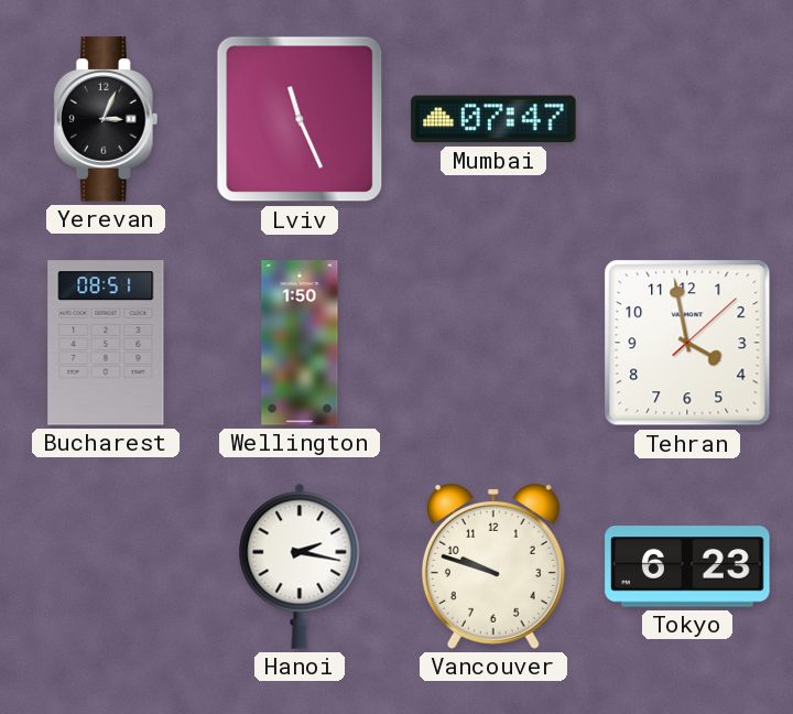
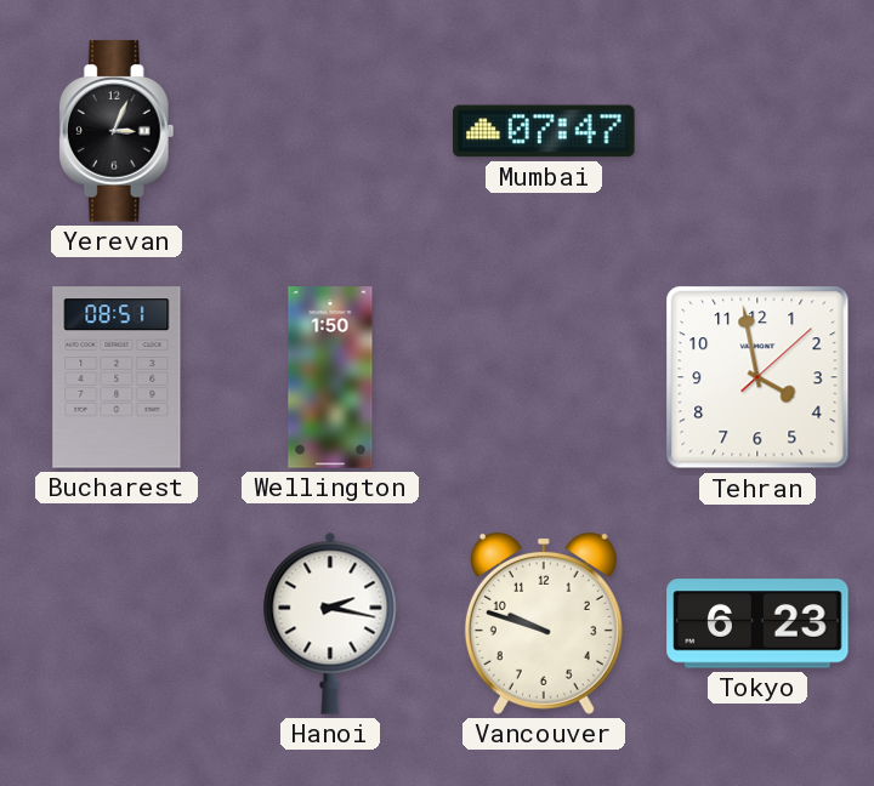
Lviv: 11:26 -> none (300, 119)
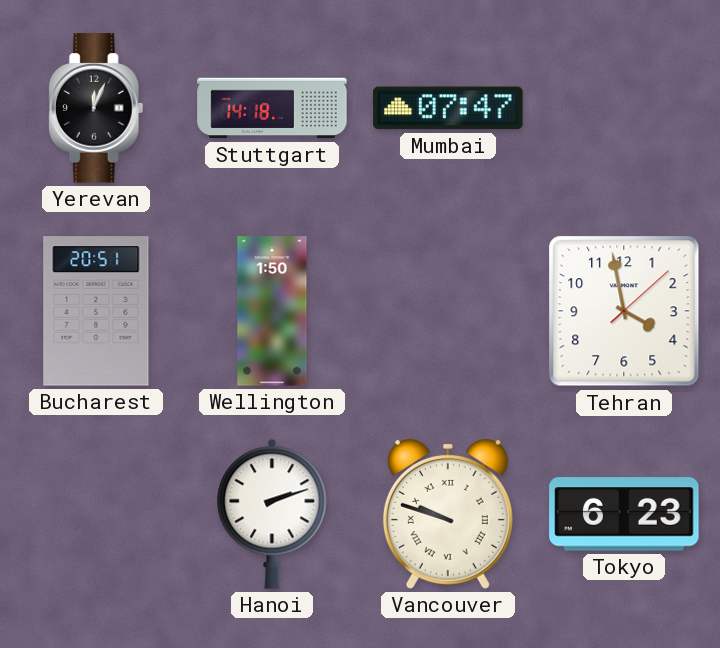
Yerevan: 3:04 -> 12:04 (96, 108)
Stuttgart: none -> 14:18 (272, 108)
Bucharest: 08:51 -> 20:51 (96, 311)
Hanoi: 2:17 -> 2:12 (272, 514)
Vancouver numerals: Arabic -> Roman (448, 514)
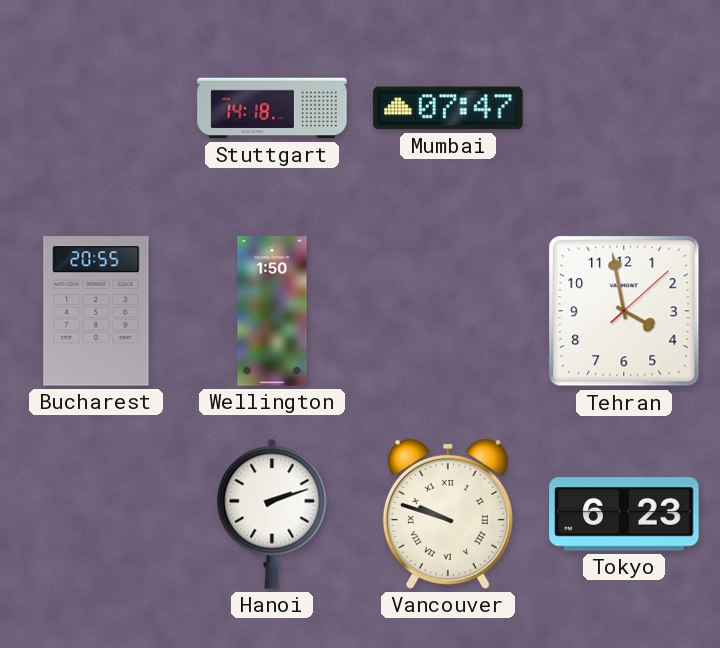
Yerevan: 12:04 -> none (96, 108)
Bucharest: 20:51 -> 20:55 (96, 311)
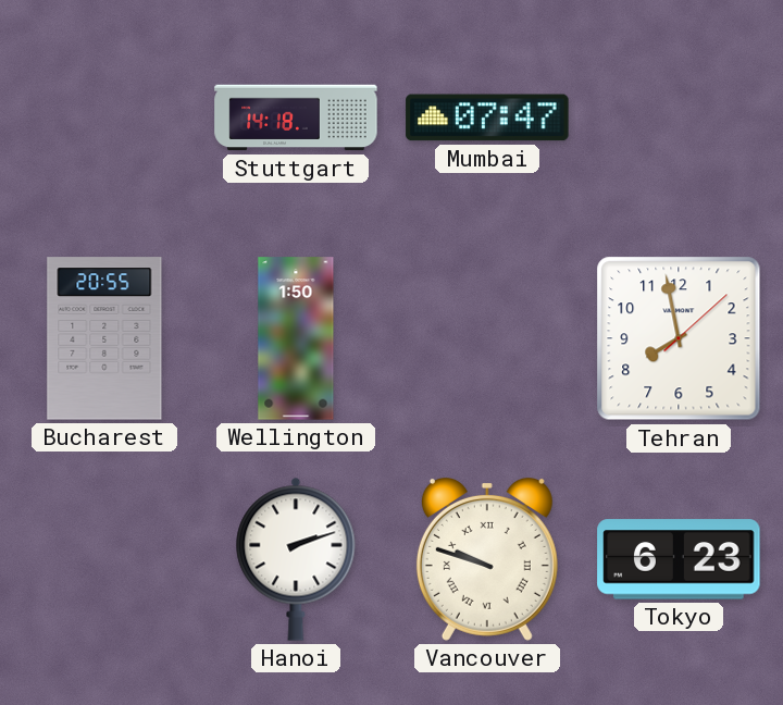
Tehran: 3:58 -> 7:58 (679, 338)
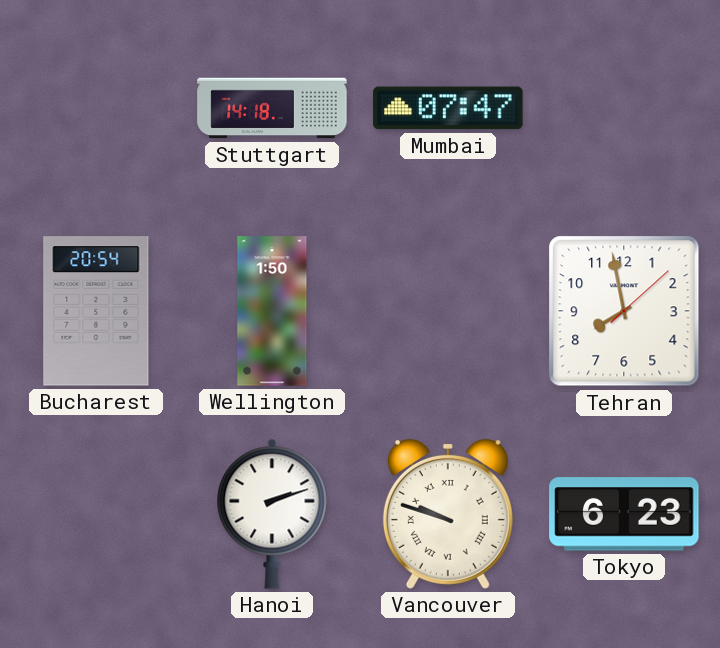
Bucharest: 20:55 -> 20:54 (96, 311)
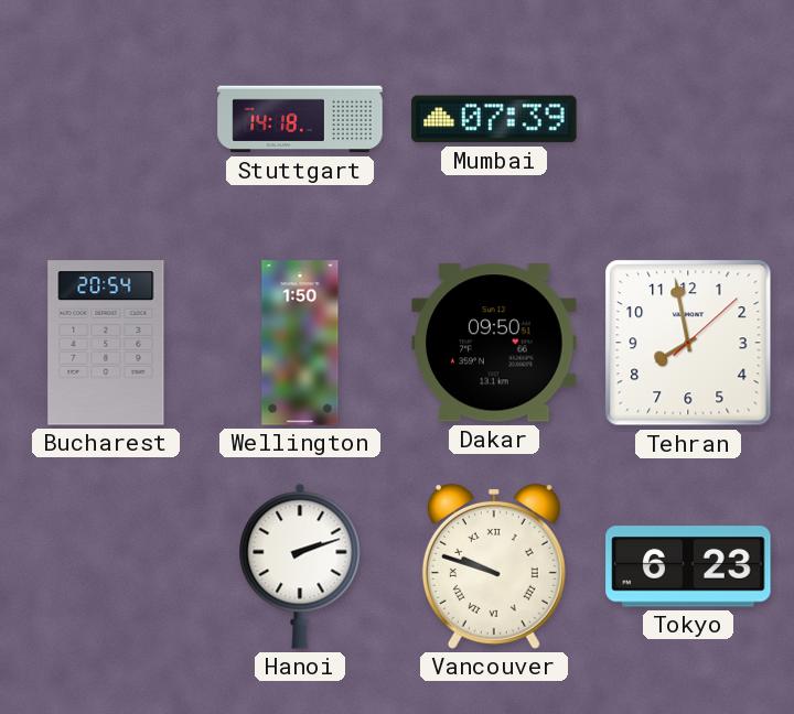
Mumbai: 07:47 -> 07:39 (494, 119)
Dakar: none -> 09:50 (494, 343)
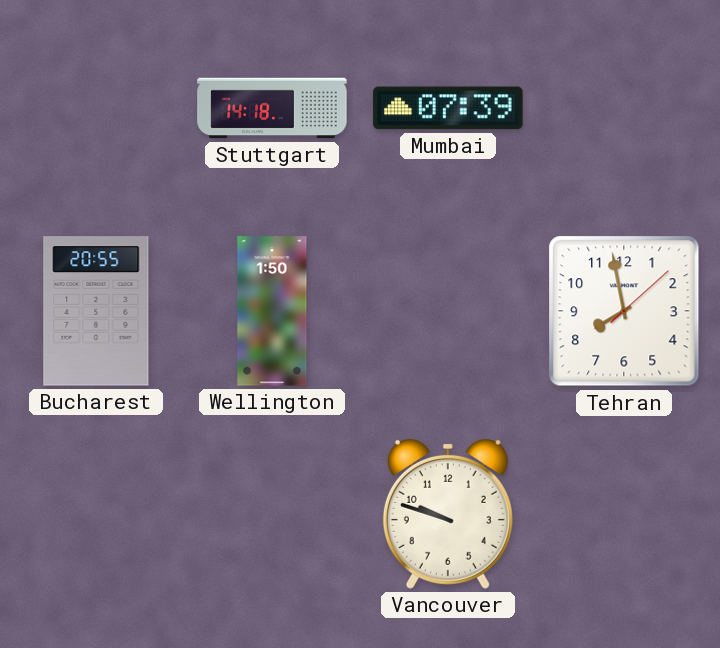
Bucharest: 20:54 -> 20:55 (96, 311)
Dakar: 09:50 -> none (494, 343)
Hanoi: 2:12 -> none (300, 566)
Vancouver numerals: Roman -> Arabic (448, 514)
Tokyo: 6:23 -> none (688, 566)
